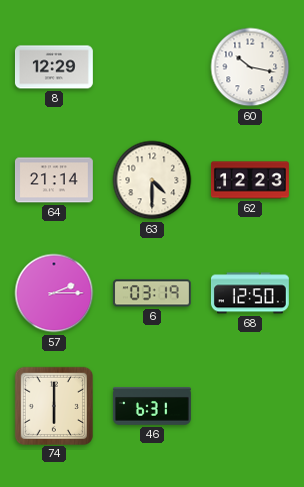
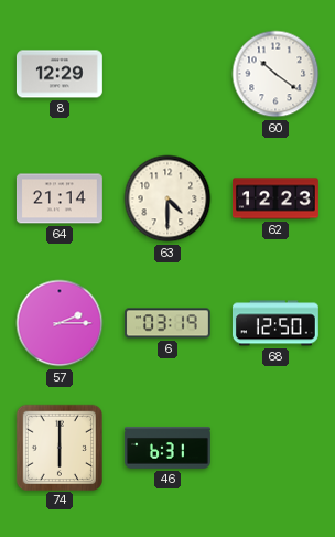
60: 10:17 -> 10:21 (275, 74)
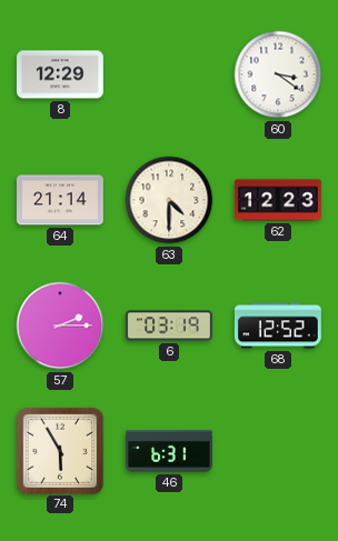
60: 10:21 -> 3:21 (278, 74)
68: 12:50 -> 12:52 (278, 325)
74: 6:00 -> 5:55 (59, 450)
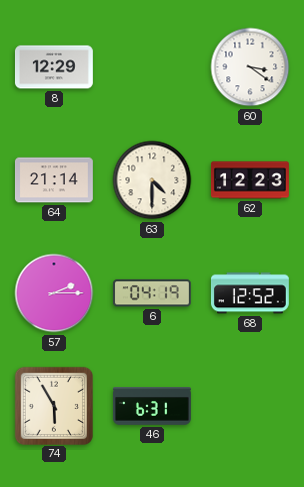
6: 03:19 -> 04:19 (152, 293)
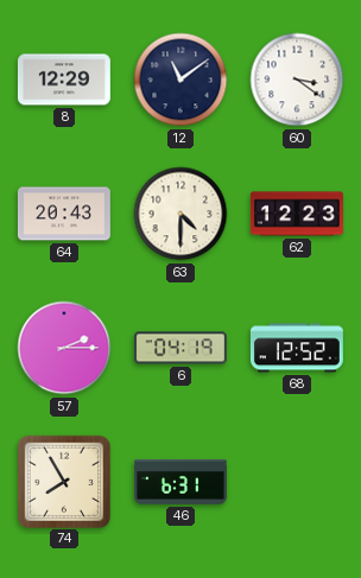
12: none -> 11:09 (180, 80)
64: 21:14 -> 20:43 (64, 214)
74: 5:55 -> 7:55 (63, 481)
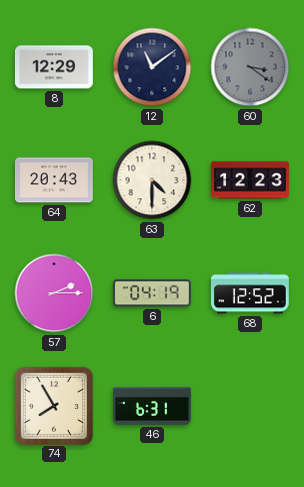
60 dial: white -> grey (250, 67)
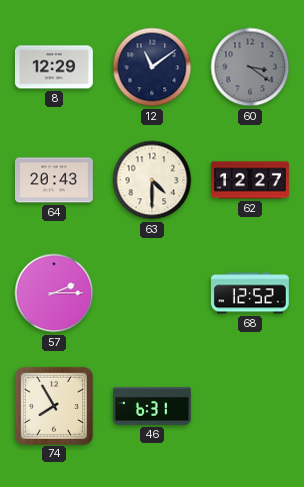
62: 12:23 -> 12:27 (250, 180)
6: 04:19 -> none (152, 293)
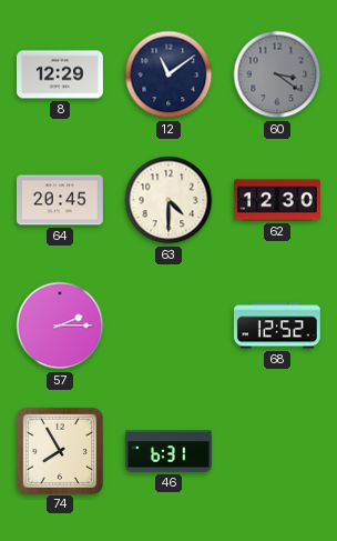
64: 20:43 -> 20:45 (60, 200)
62: 12:27 -> 12:30 (277, 200)
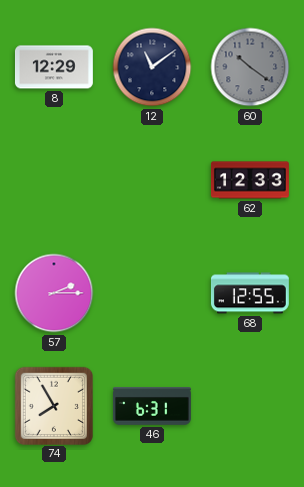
60: 3:21 -> 10:21 (250, 67)
64: 20:45 -> none (60, 200)
63: 4:30 -> none (168, 200)
62: 12:30 -> 12:33 (250, 180)
68: 12:52 -> 12:55 (250, 293)
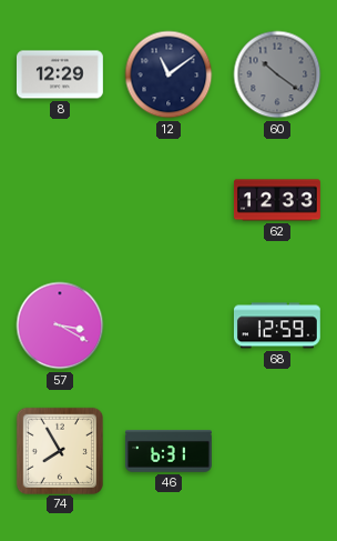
57: 2:15 -> 3:20 (60, 325)
68: 12:55 -> 12:59 (277, 325)
